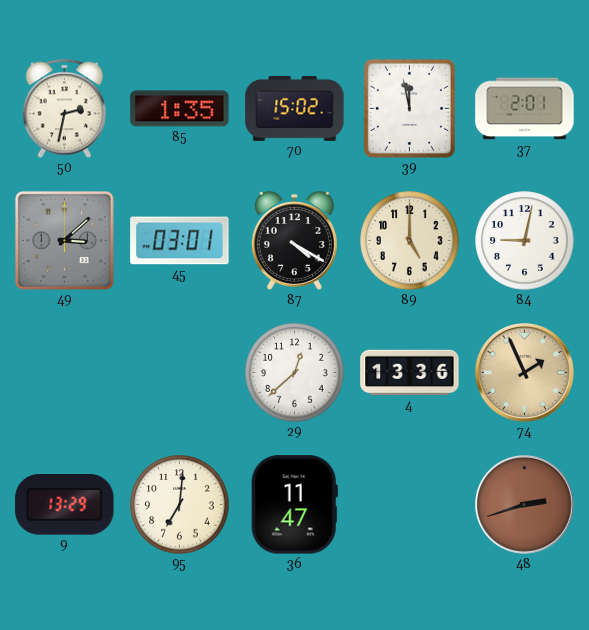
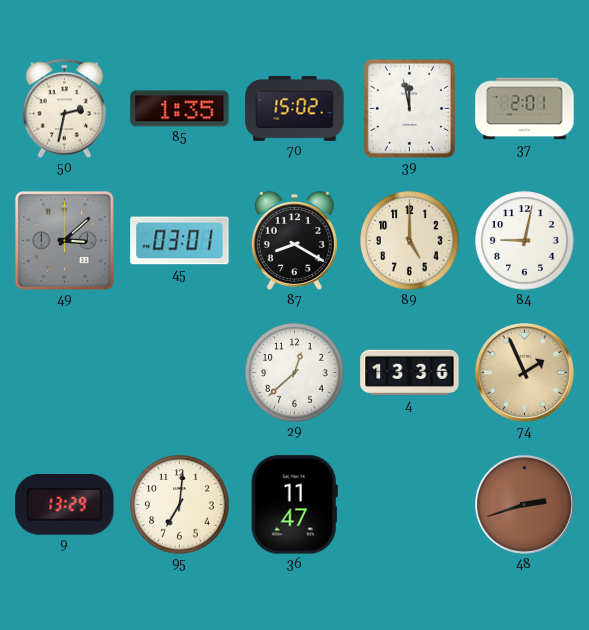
87: 4:20 -> 8:20 (294, 241)
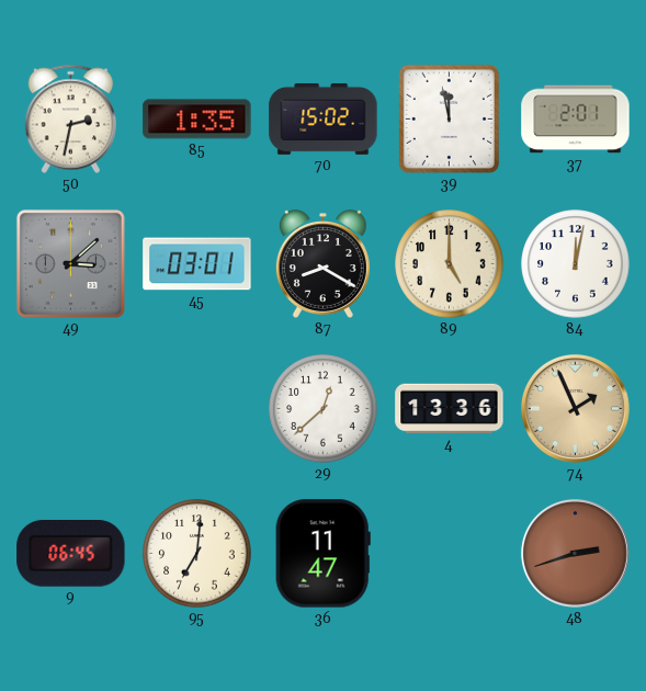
84: 9:02 -> 12:02 (576, 264)
9: 13:29 -> 06:45 (71, 554)
